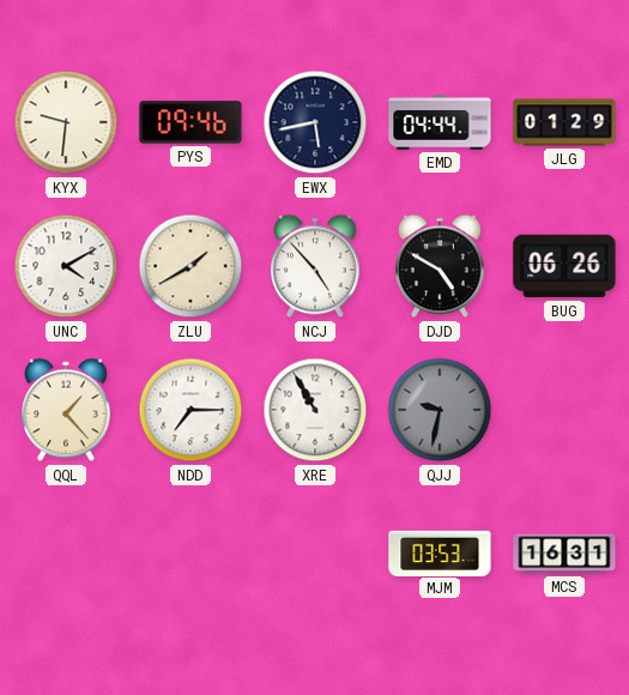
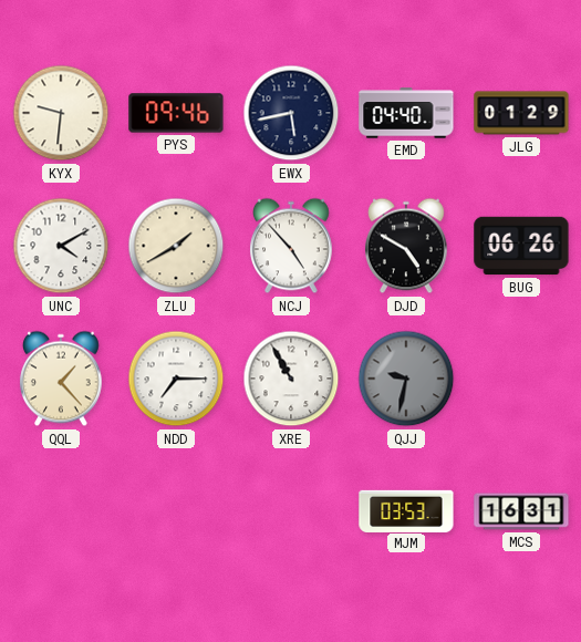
EMD: 04:44 -> 04:40 (406, 113)
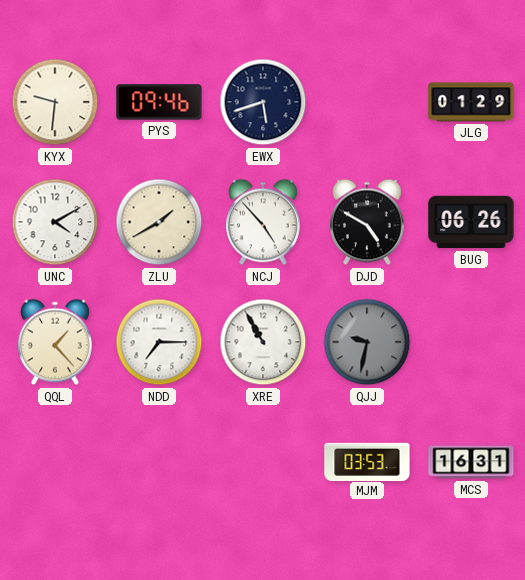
EWX: 5:43 -> 5:42 (263, 102)
EMD: 04:40 -> none (406, 113)
